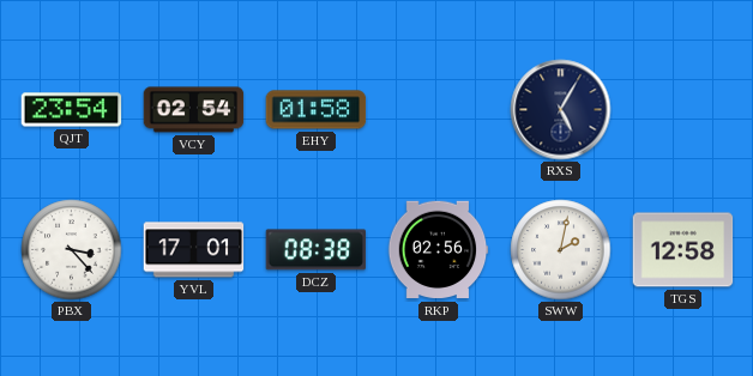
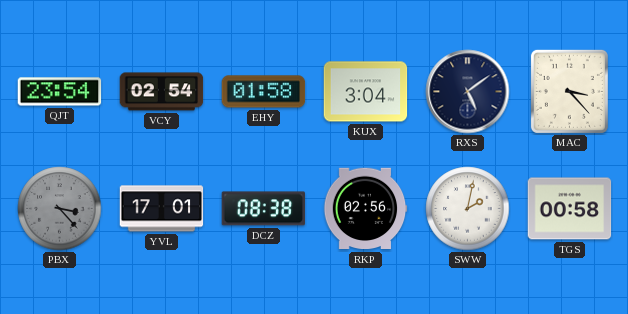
KUX: none -> 3:04 (366, 92)
RXS: 5:05 -> 5:09 (468, 92)
MAC: none -> 3:23 (569, 91)
PBX dial: white -> grey (60, 209)
TGS: 12:58 -> 00:58 (570, 209)
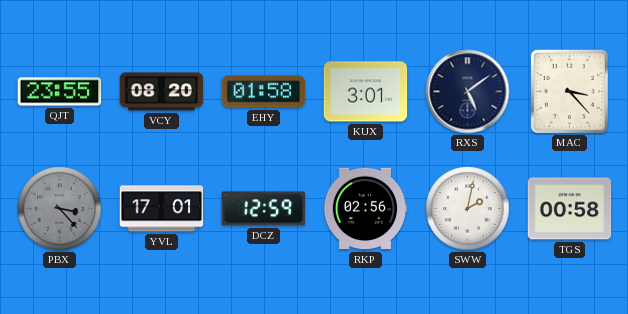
QJT: 23:54 -> 23:55 (60, 92)
VCY: 02:54 -> 08:20 (162, 92)
KUX: 3:04 -> 3:01 (366, 92)
DCZ: 08:38 -> 12:59 (264, 209)
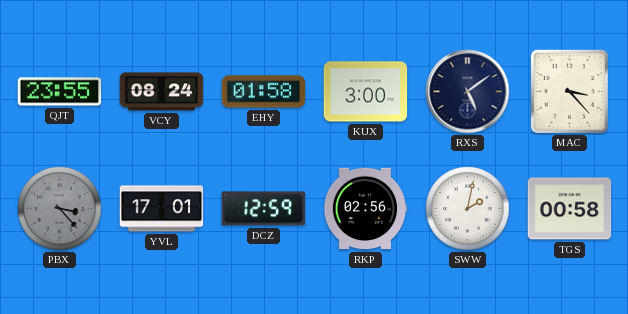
VCY: 08:20 -> 08:24 (162, 92)
KUX: 3:01 -> 3:00 (366, 92)
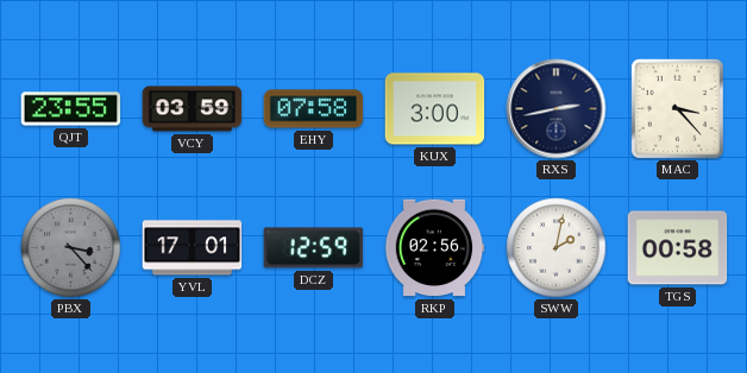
VCY: 08:24 -> 03:59 (193, 109)
EHY: 01:58 -> 07:58 (314, 109)
RXS: 5:09 -> 2:43 (557, 109)
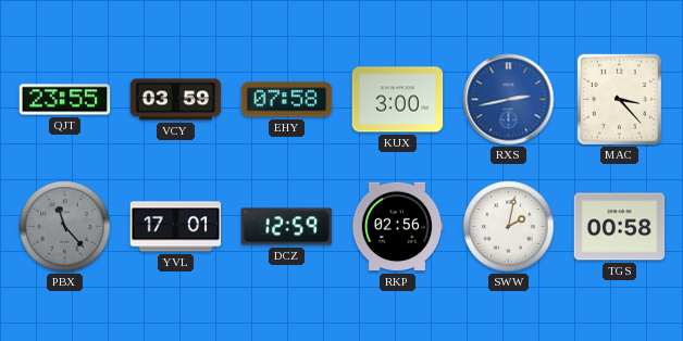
RXS dial: navy -> blue (509, 100)
PBX: 3:23 -> 11:23 (65, 227)
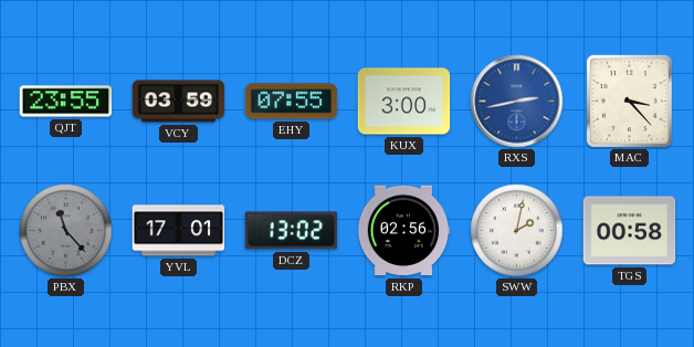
EHY: 07:58 -> 07:55 (292, 102)
DCZ: 12:59 -> 13:02 (292, 231)
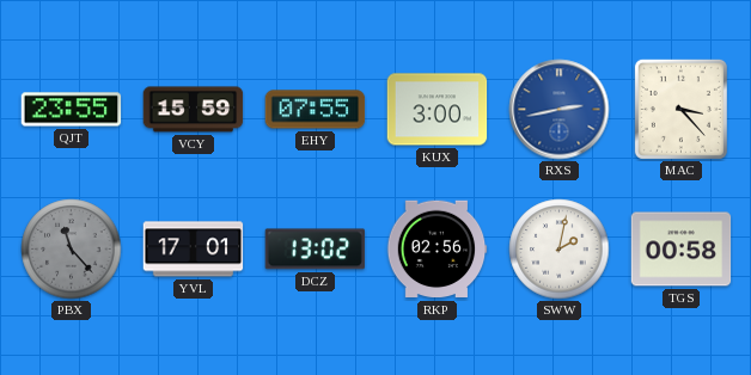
VCY: 03:59 -> 15:59 (194, 110)
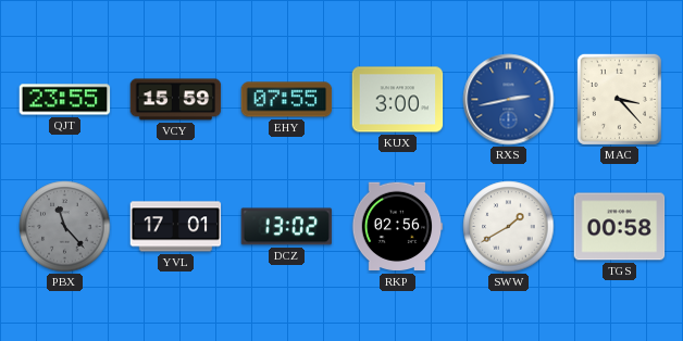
SWW: 2:02 -> 1:40 (509, 227)
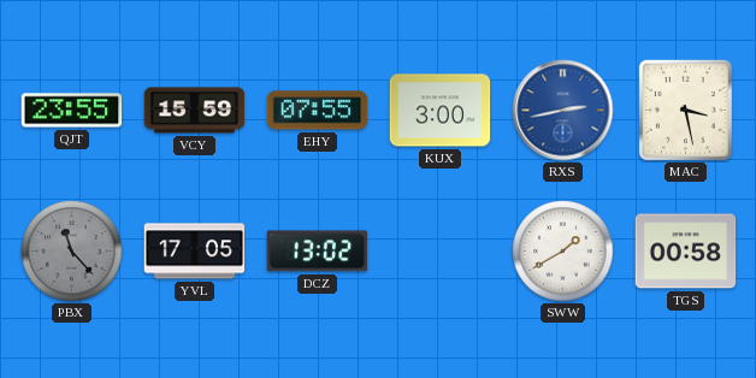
MAC: 3:23 -> 3:28 (685, 110)
YVL: 17:01 -> 17:05 (195, 252)
RKP: 02:56 -> none (397, 227)
